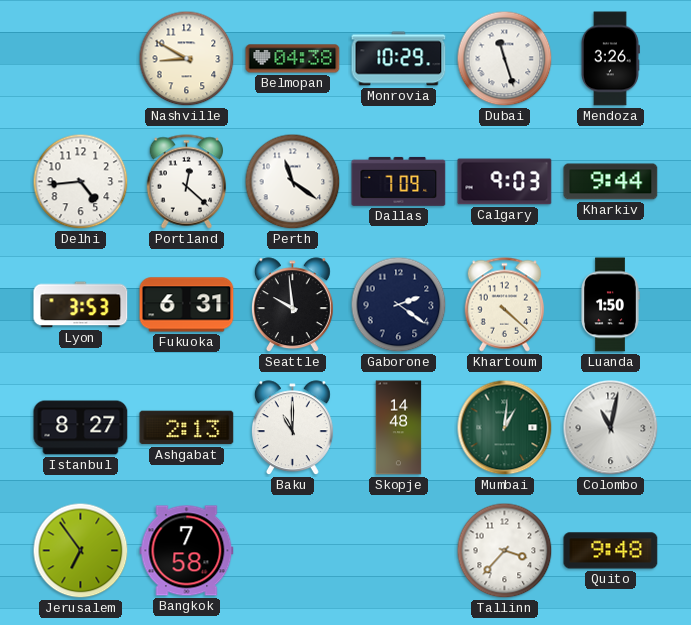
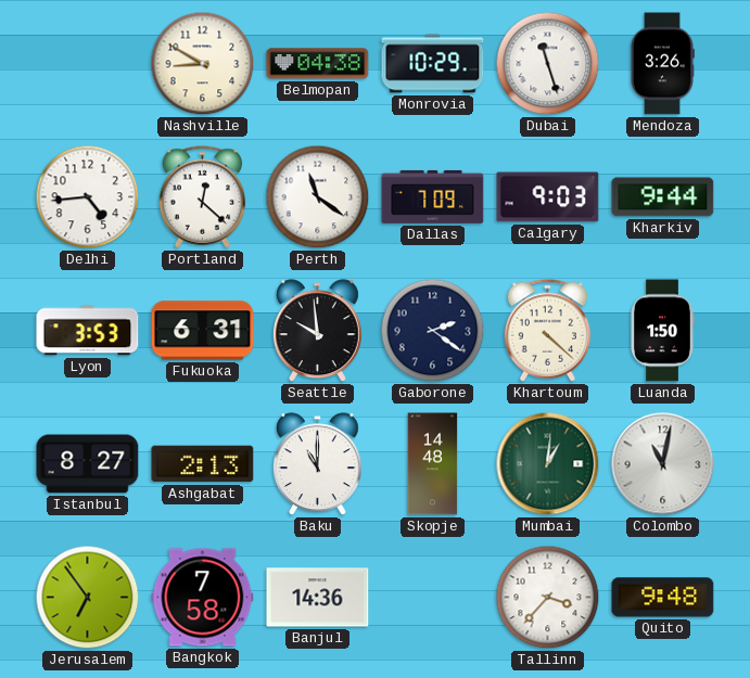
Banjul: none -> 14:36 (318, 598)
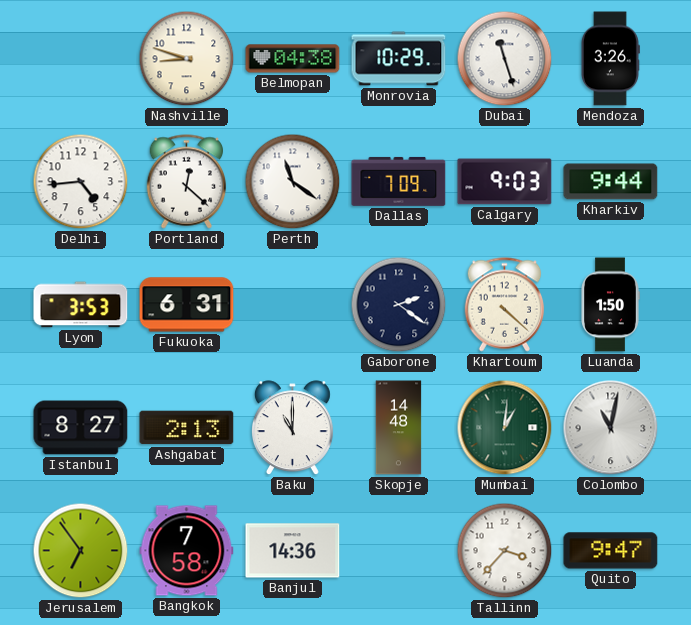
Nashville: 8:50 -> 8:48 (187, 59)
Seattle: 9:59 -> none (317, 331)
Quito: 9:48 -> 9:47 (611, 551)
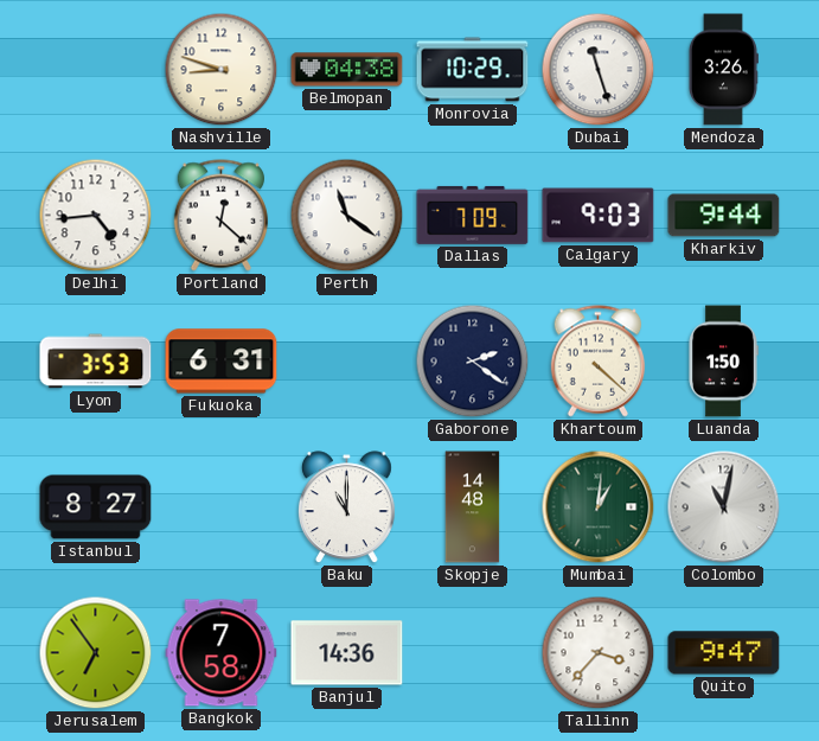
Ashgabat: 2:13 -> none (187, 428)
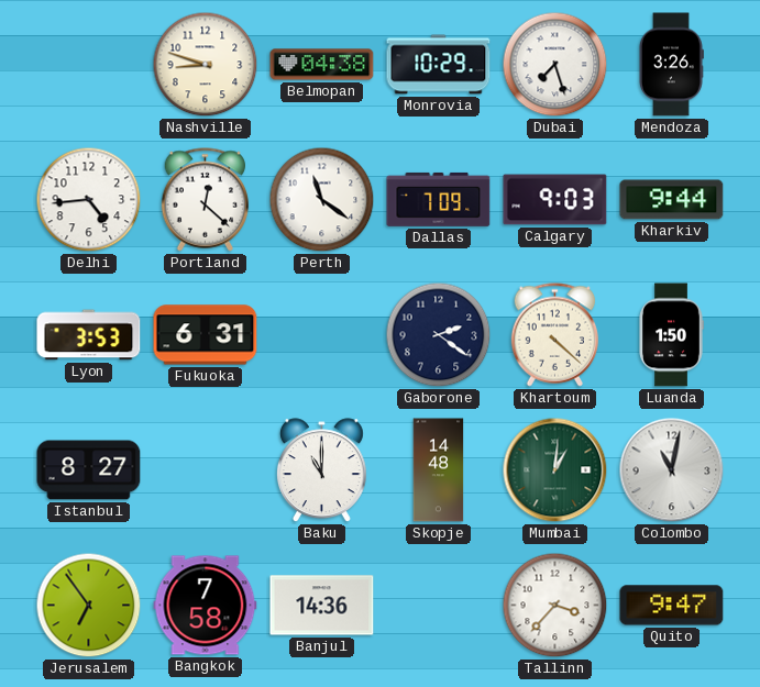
Dubai: 11:27 -> 7:27 (555, 65)
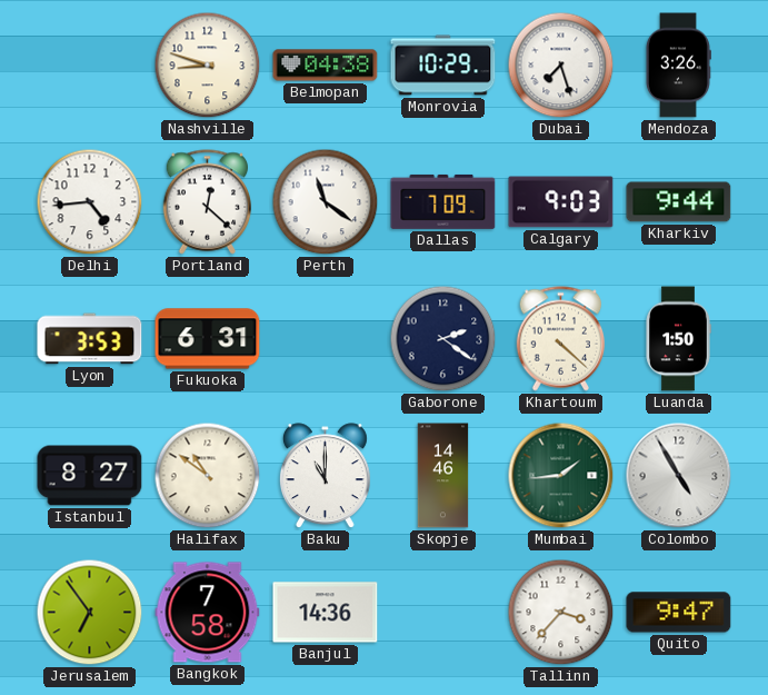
Halifax: none -> 10:51 (208, 476)
Skopje: 14:48 -> 14:46 (443, 476)
Mumbai: 1:01 -> 1:44 (561, 476)
Colombo: 11:02 -> 4:55 (679, 476)
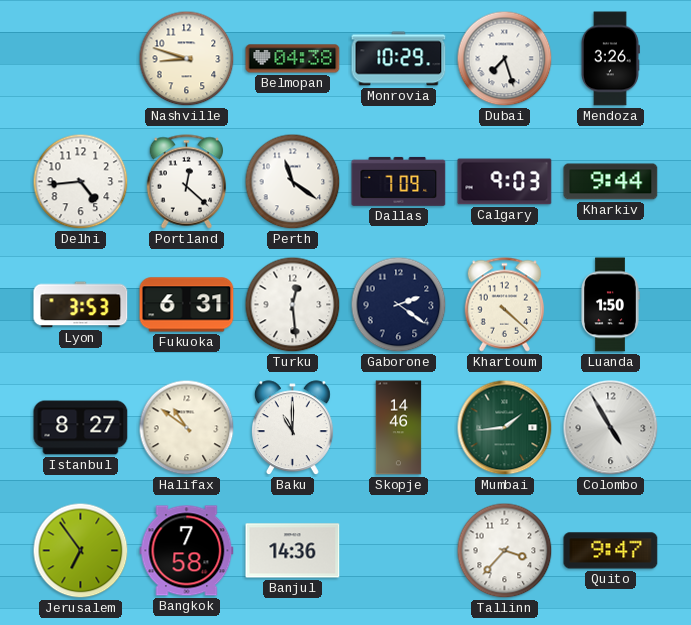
Turku: none -> 12:29 (293, 305)
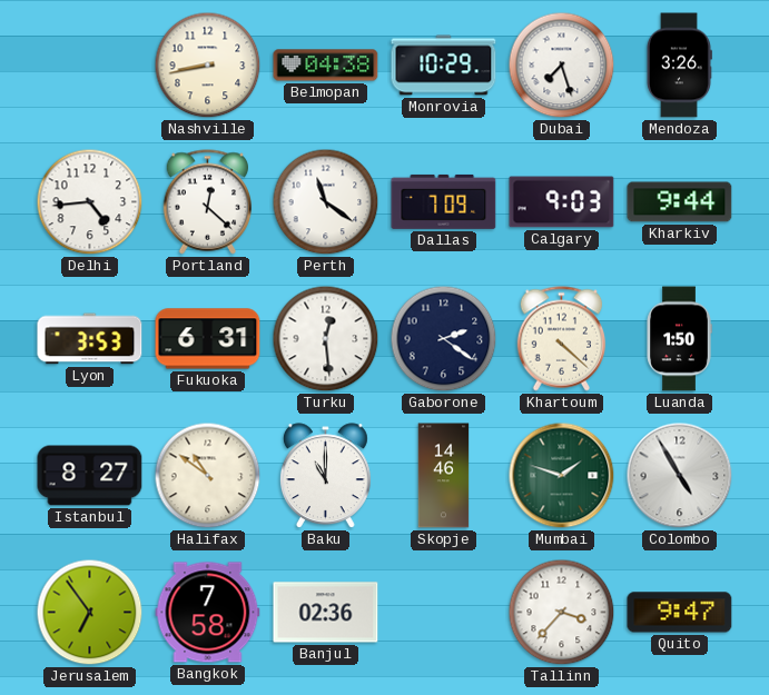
Nashville: 8:48 -> 8:43 (208, 66)
Mumbai: 1:44 -> 1:48 (562, 476)
Banjul: 14:36 -> 02:36 (326, 613)
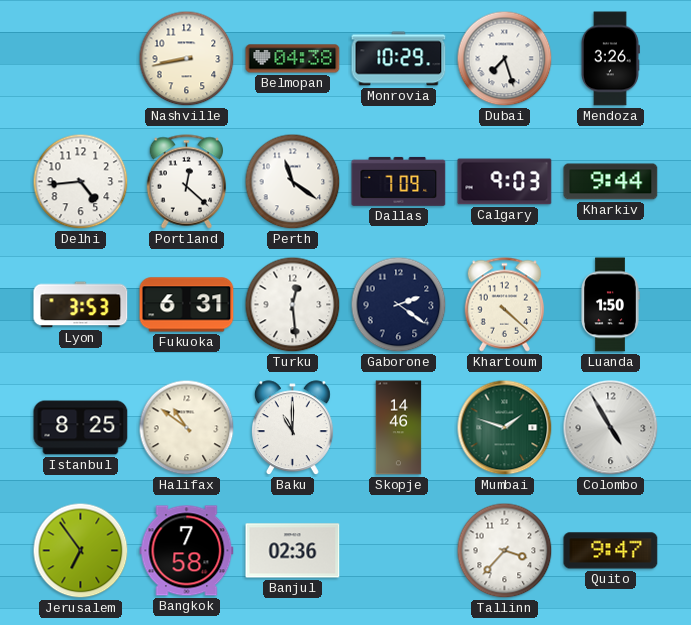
Istanbul: 8:27 -> 8:25 (81, 428)
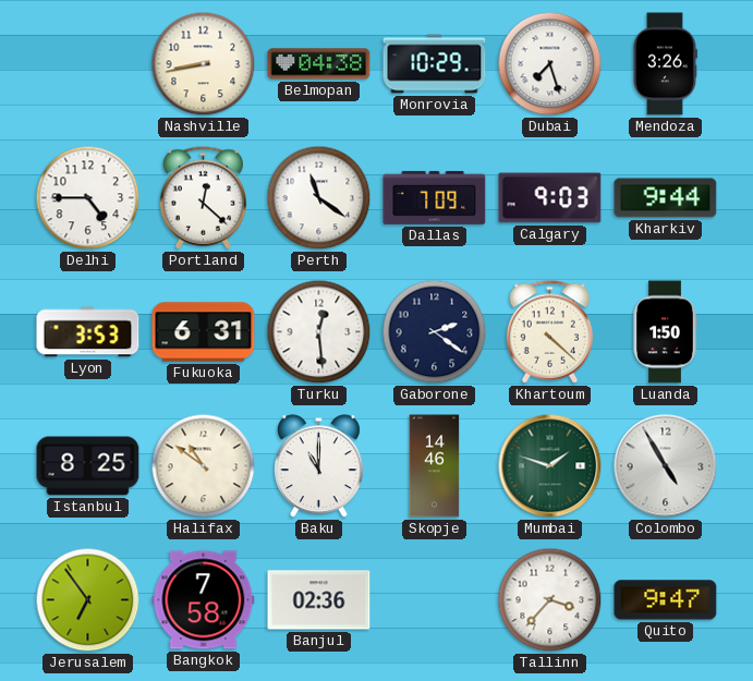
Delhi: 4:44 -> 4:45 (88, 198)
